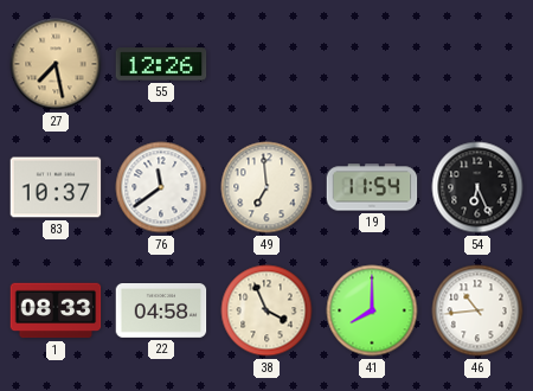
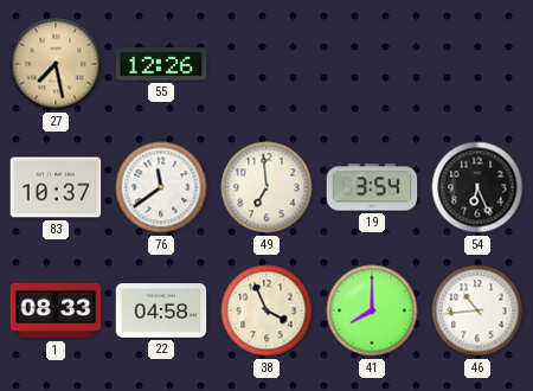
19: 11:54 -> 3:54 (372, 187)
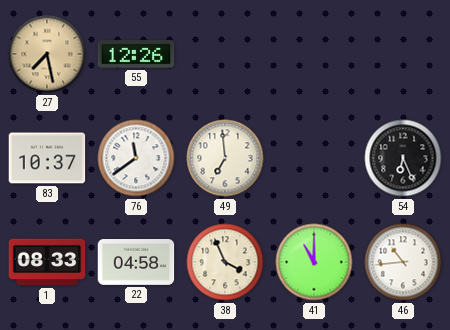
19: 3:54 -> none (372, 187)
41: 8:00 -> 11:00 (314, 262)
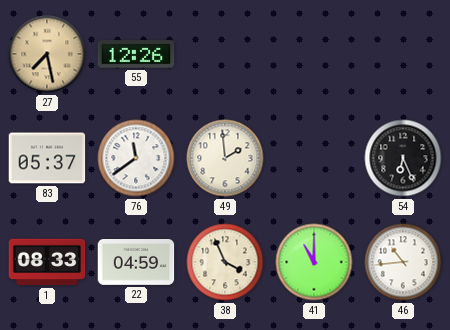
83: 10:37 -> 05:37 (47, 158)
49: 6:59 -> 1:59 (225, 158)
22: 04:58 -> 04:59 (136, 263)
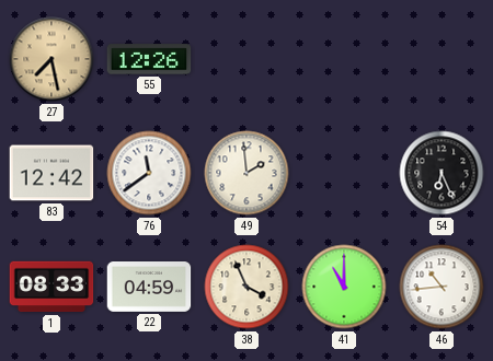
83: 05:37 -> 12:42 (51, 173)
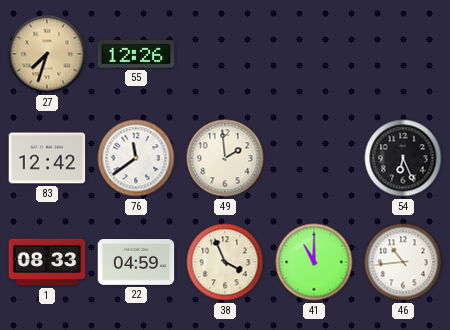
27: 7:28 -> 7:33 (47, 54)
